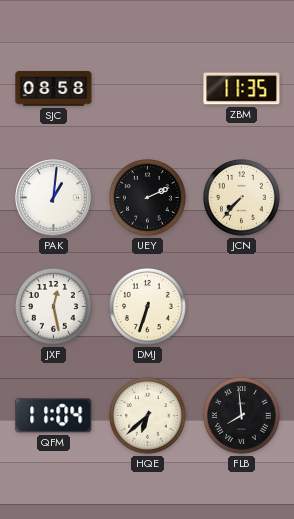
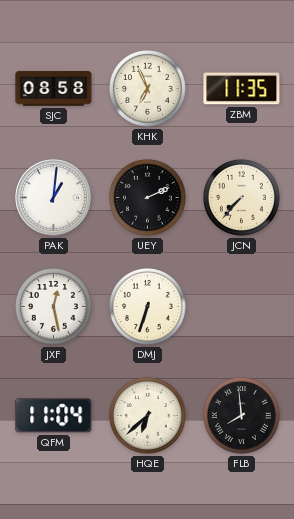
KHK: none -> 6:56 (148, 89)
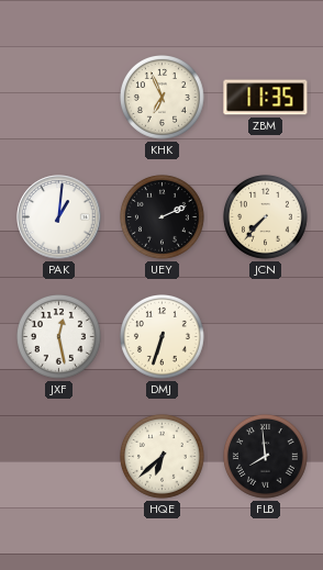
SJC: 08:58 -> none (54, 89)
QFM: 11:04 -> none (54, 416)
